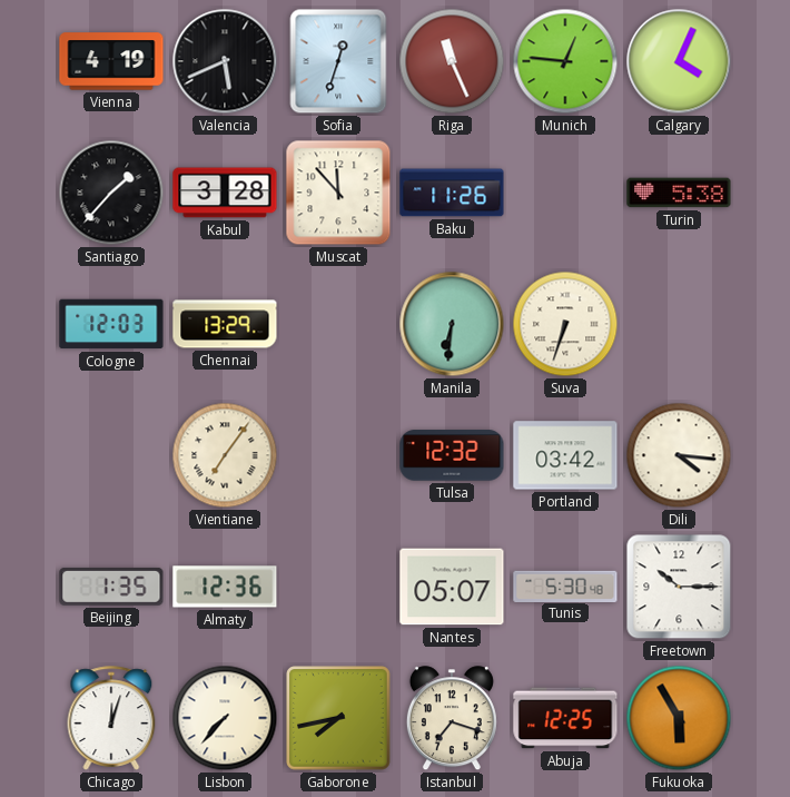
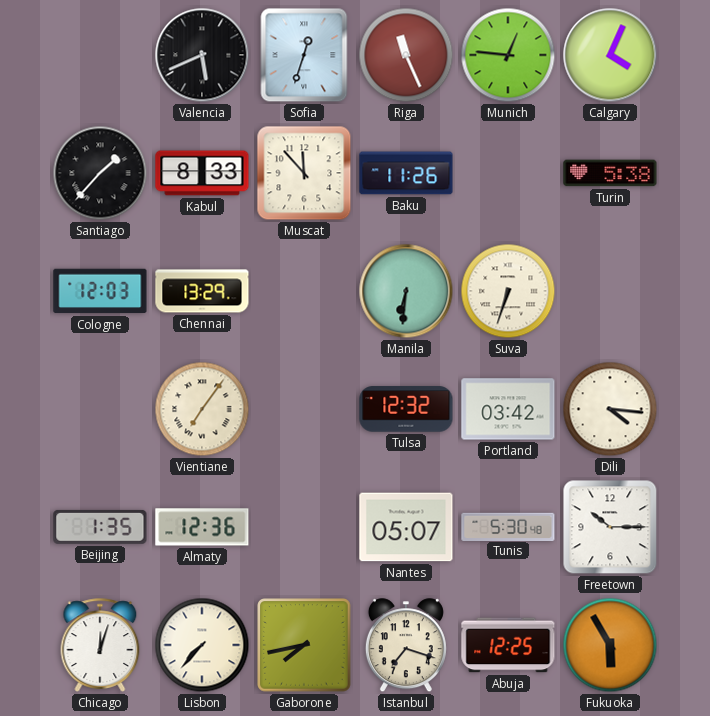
Vienna: 4:19 -> none (111, 61)
Kabul: 3:28 -> 8:33 (202, 173)
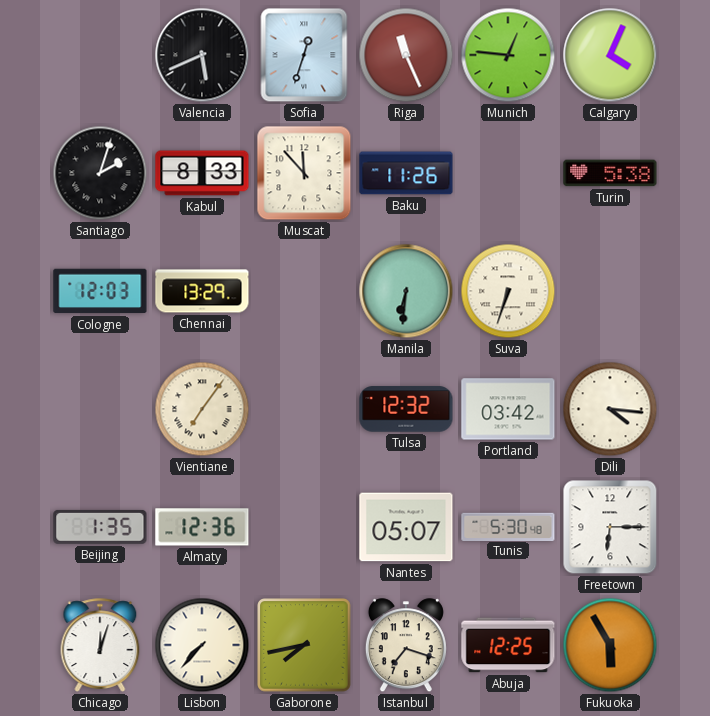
Santiago: 1:37 -> 2:03 (100, 173)
Freetown: 10:15 -> 6:15 (610, 527)
